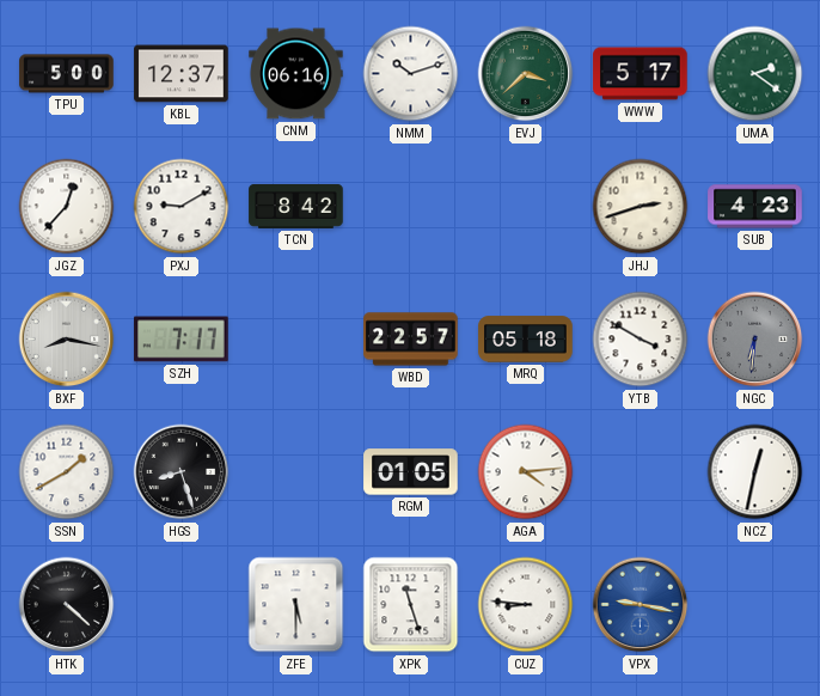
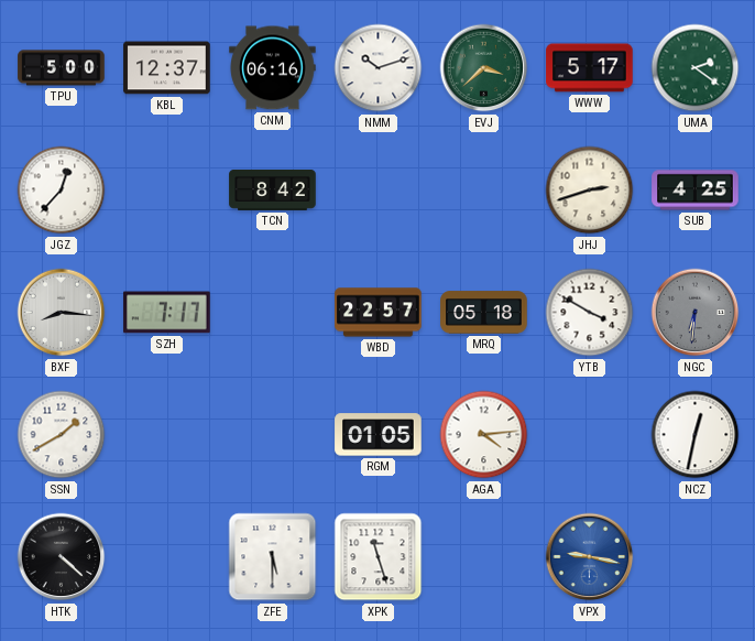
PXJ: 9:10 -> none (182, 207)
SUB: 4:23 -> 4:25 (696, 191)
BXF: 8:17 -> 8:16 (62, 313)
HGS: 8:27 -> none (182, 472)
CUZ: 8:46 -> none (526, 605)
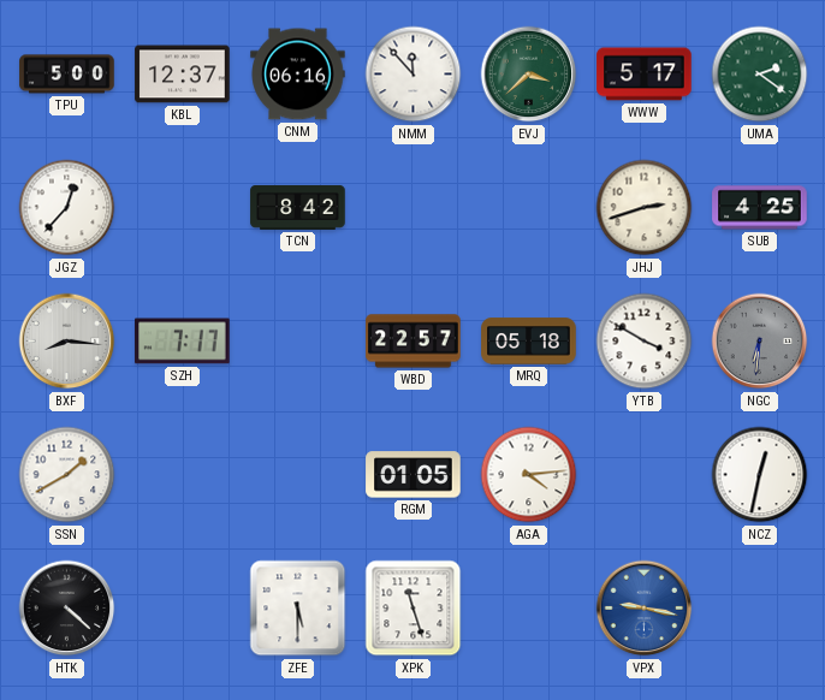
NMM: 10:12 -> 11:53 (414, 75)
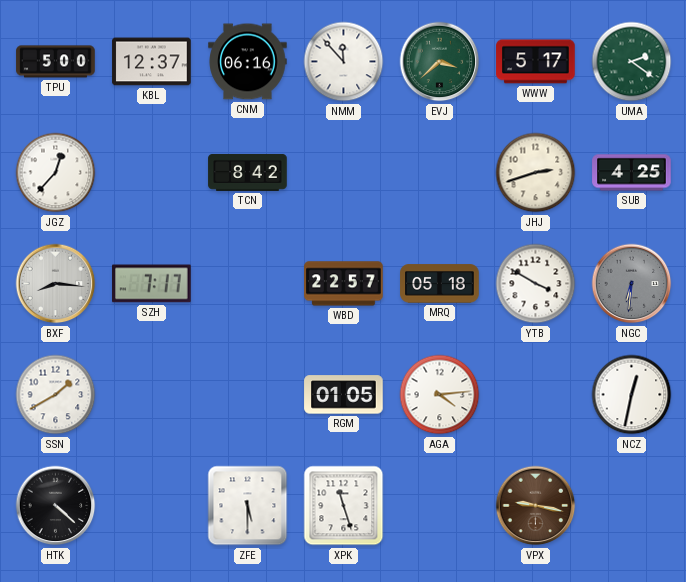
VPX dial: blue -> brown (536, 506)
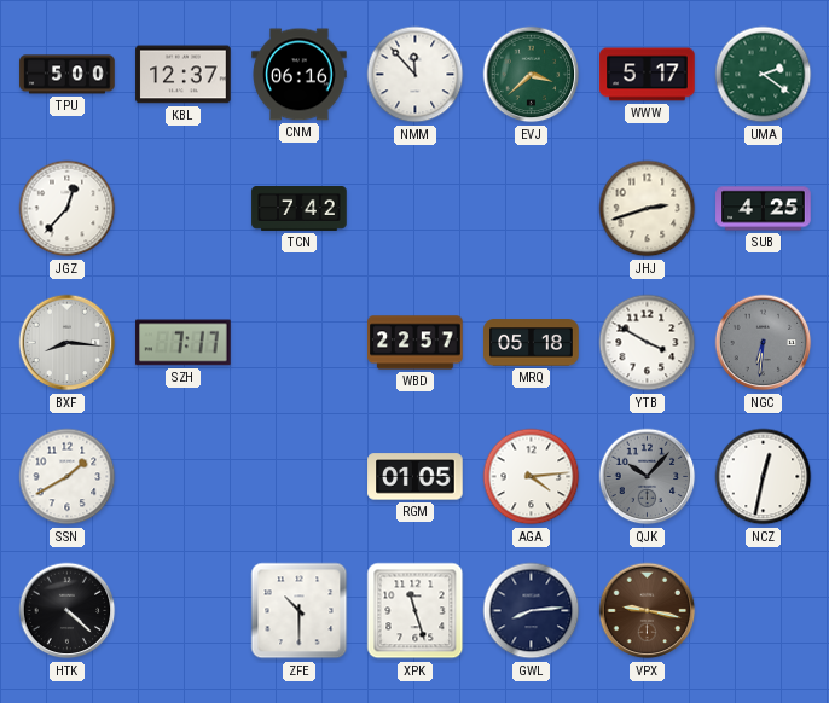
TCN: 8:42 -> 7:42 (300, 208)
QJK: none -> 10:07 (648, 477)
ZFE: 5:30 -> 10:30 (300, 611)
GWL: none -> 8:14 (532, 611)
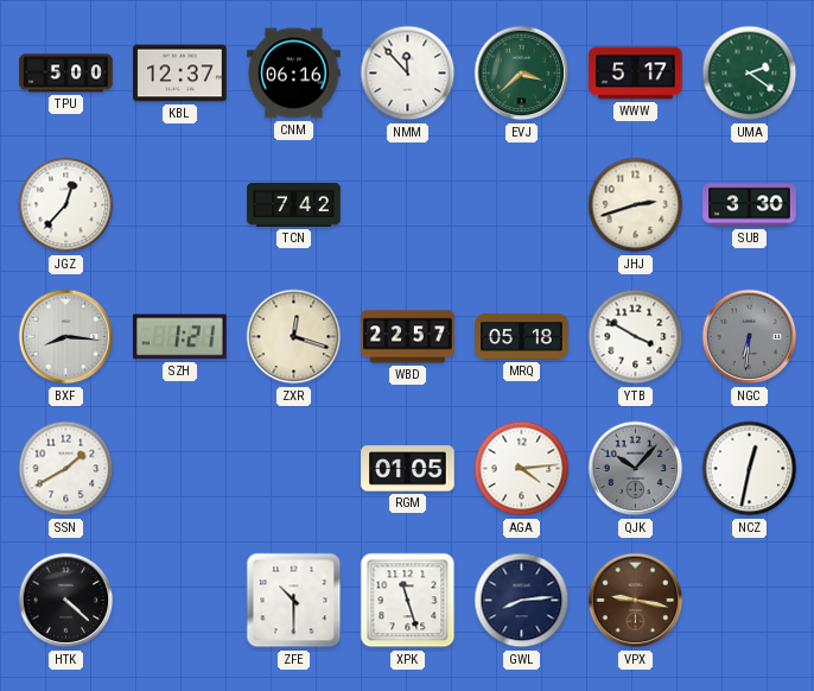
SUB: 4:25 -> 3:30 (750, 205)
SZH: 7:17 -> 1:21 (180, 337)
ZXR: none -> 12:18 (294, 337)
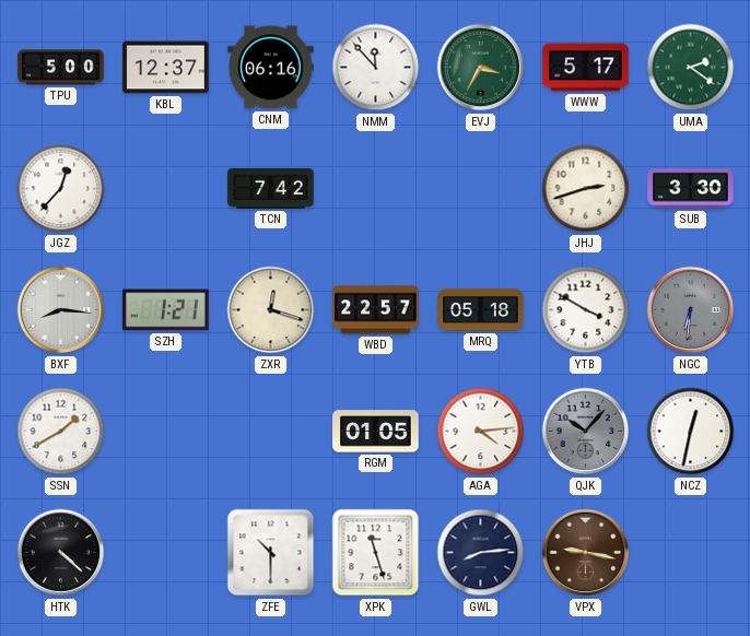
EVJ: 3:38 -> 3:35 (481, 68)
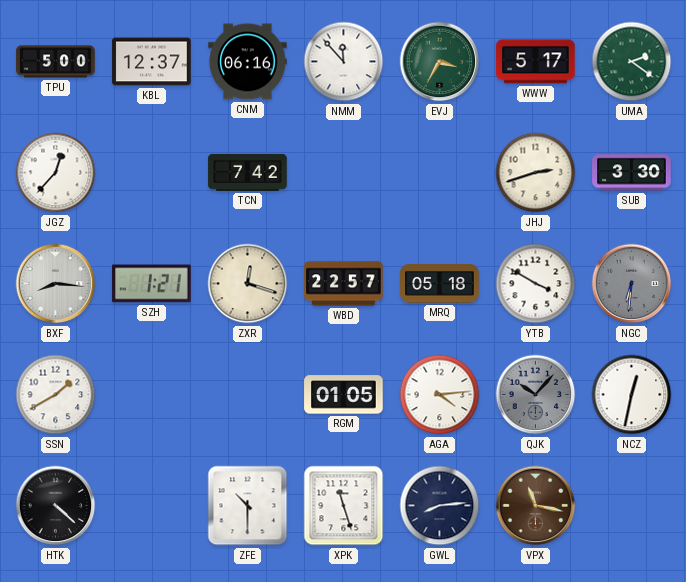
VPX: 9:17 -> 11:17 (536, 506)
